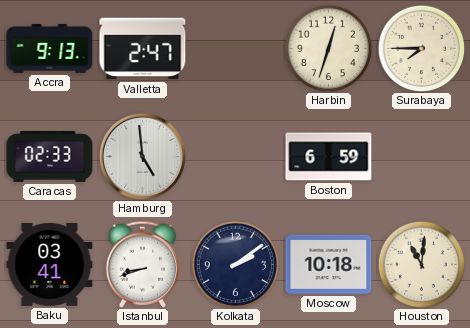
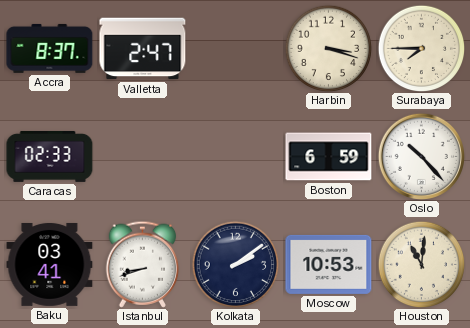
Accra: 9:13 -> 8:37 (50, 48)
Harbin: 12:33 -> 3:18 (328, 48)
Hamburg: 4:59 -> none (142, 156)
Oslo: none -> 10:23 (421, 156)
Moscow: 10:18 -> 10:53 (329, 264)
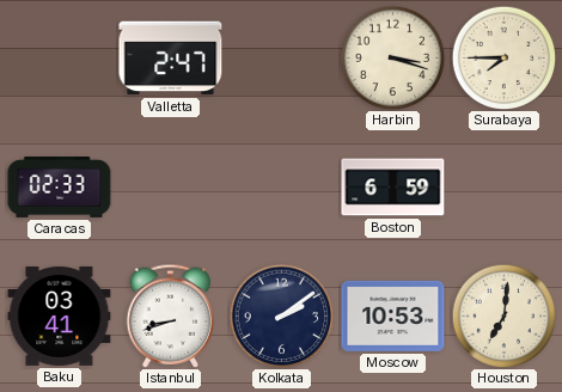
Accra: 8:37 -> none (50, 48)
Oslo: 10:23 -> none (421, 156)
Houston: 11:01 -> 7:01 (503, 316)
